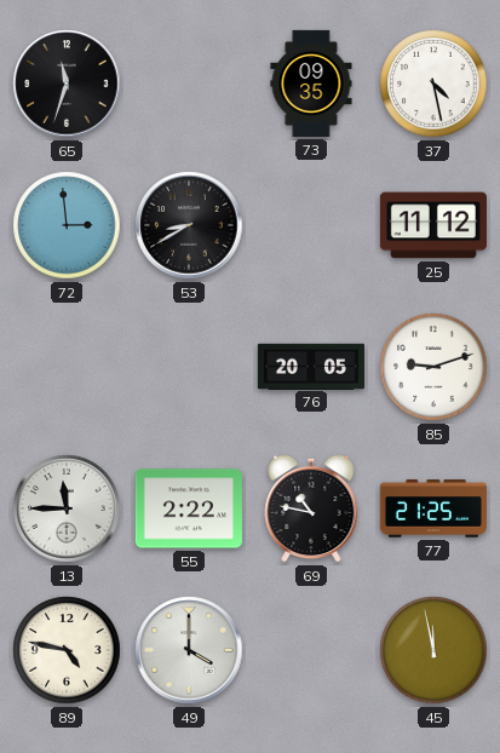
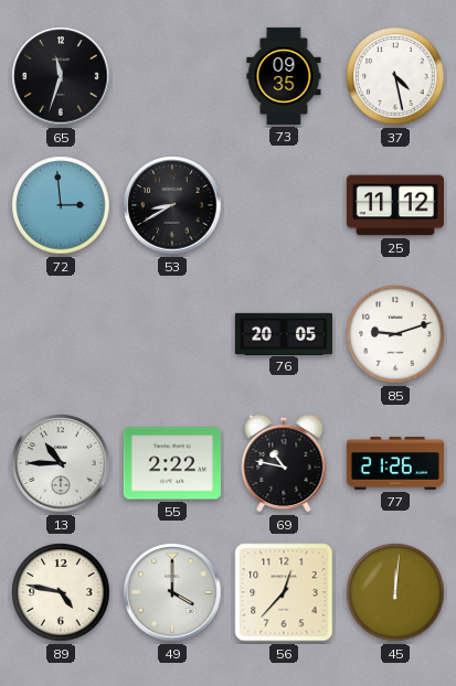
13: 11:45 -> 10:45 (61, 463)
77: 21:25 -> 21:26 (395, 463)
56: none -> 12:37 (284, 592)
45: 11:58 -> 12:01 (395, 592)
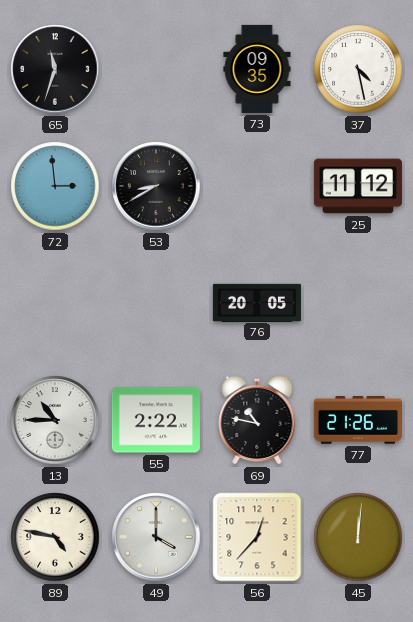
85: 9:12 -> none (395, 334)
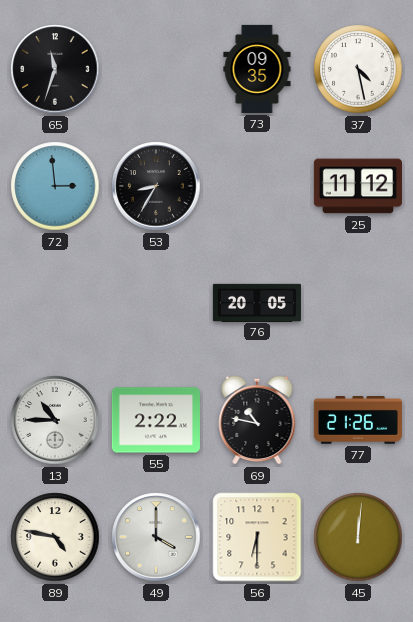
53: 8:40 -> 8:35 (156, 186)
56: 12:37 -> 6:30 (257, 537)
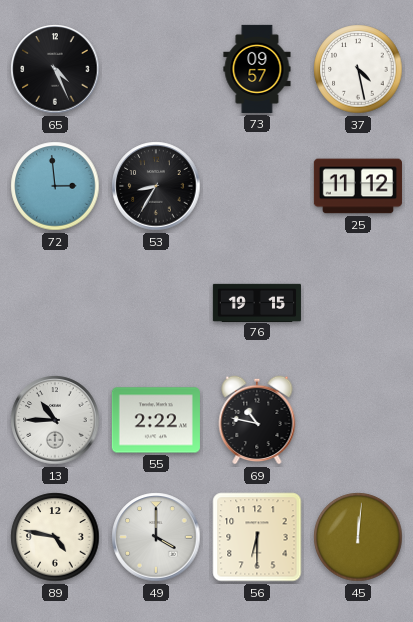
65: 11:33 -> 4:26 (55, 69)
73: 09:35 -> 09:57 (257, 69)
76: 20:05 -> 19:15 (257, 302)
77: 21:26 -> none (358, 420)
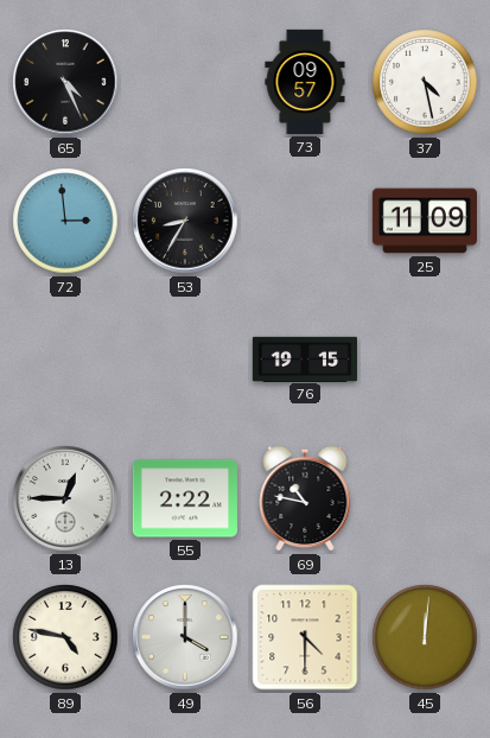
25: 11:12 -> 11:09 (425, 221)
13: 10:45 -> 12:45 (65, 498)
56: 6:30 -> 4:30 (305, 637)
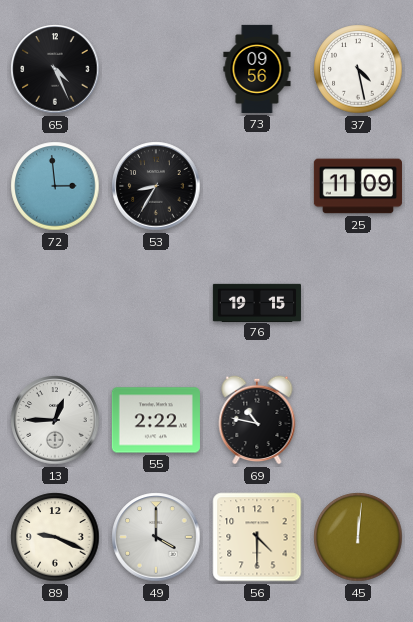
73: 09:57 -> 09:56 (257, 69)
89: 4:47 -> 9:19 (55, 537)
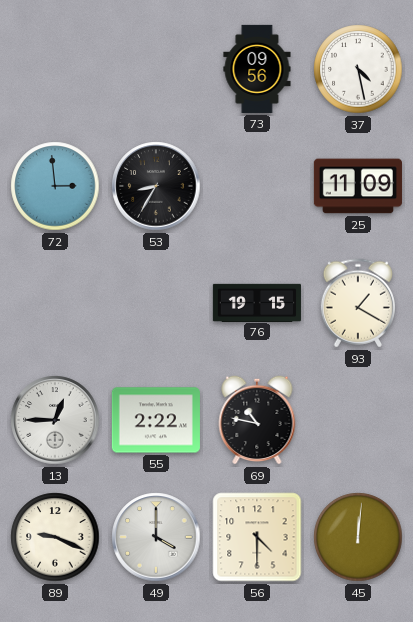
65: 4:26 -> none (55, 69)
93: none -> 1:20 (358, 303)
